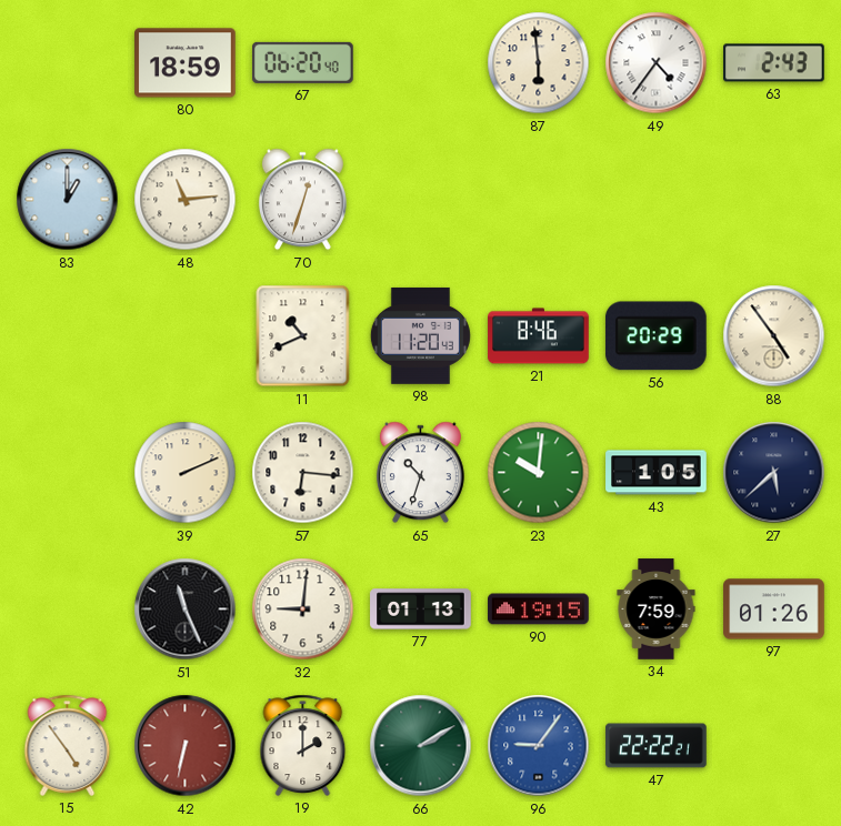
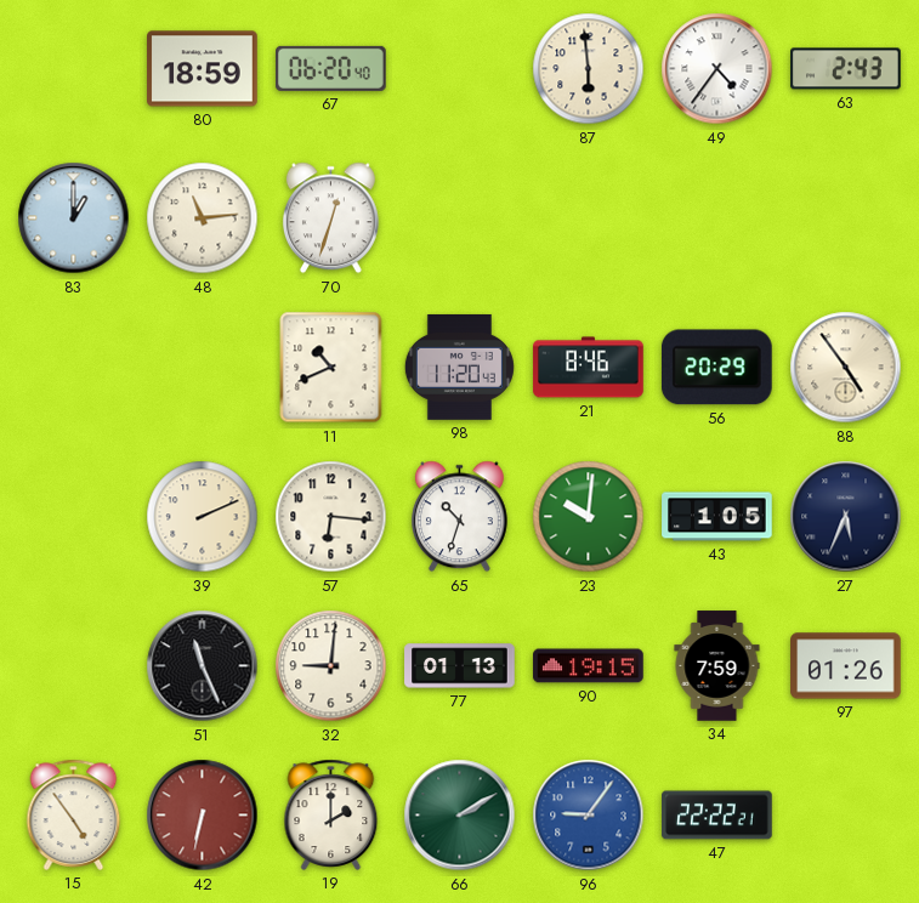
27: 5:38 -> 5:34 (846, 517)
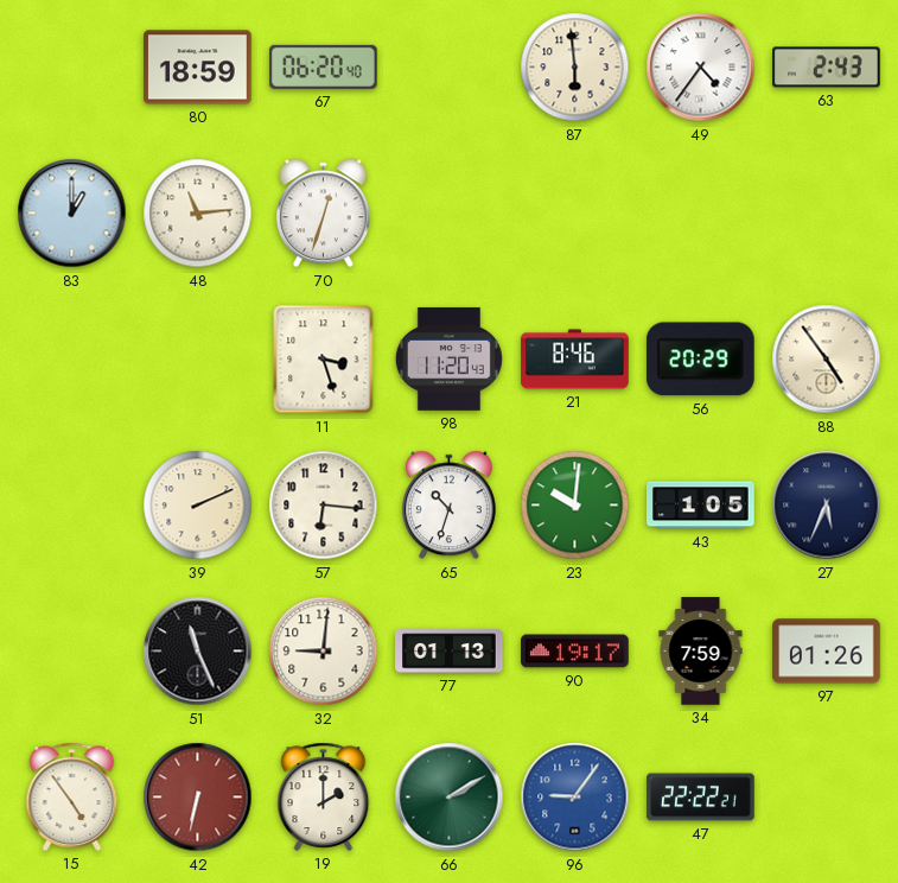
11: 10:41 -> 3:27 (324, 360)
90: 19:15 -> 19:17 (575, 652)
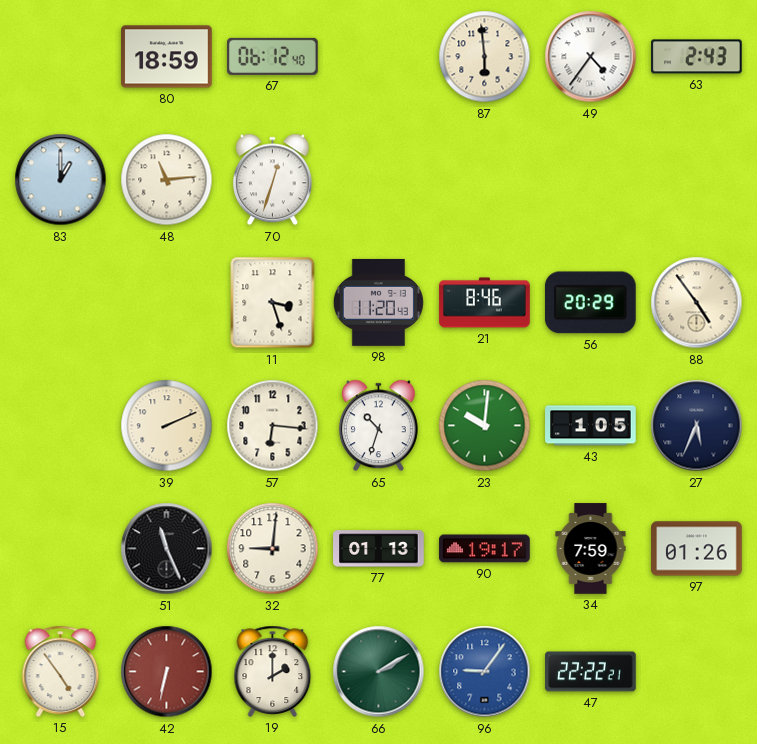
67: 06:20 -> 06:12 (273, 56)
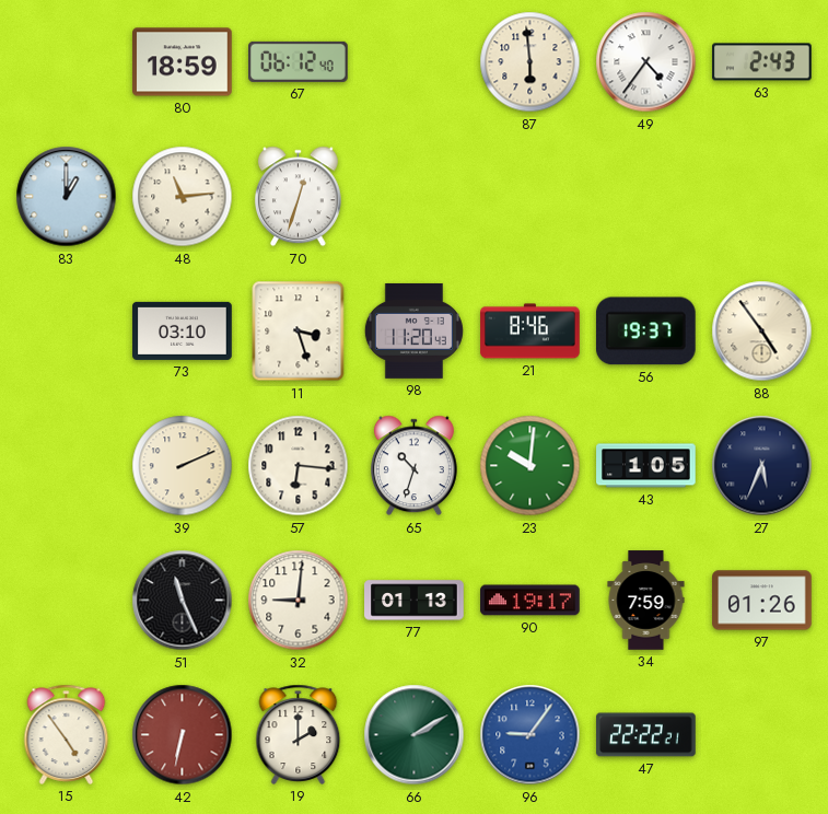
73: none -> 03:10 (183, 330)
56: 20:29 -> 19:37 (645, 332)
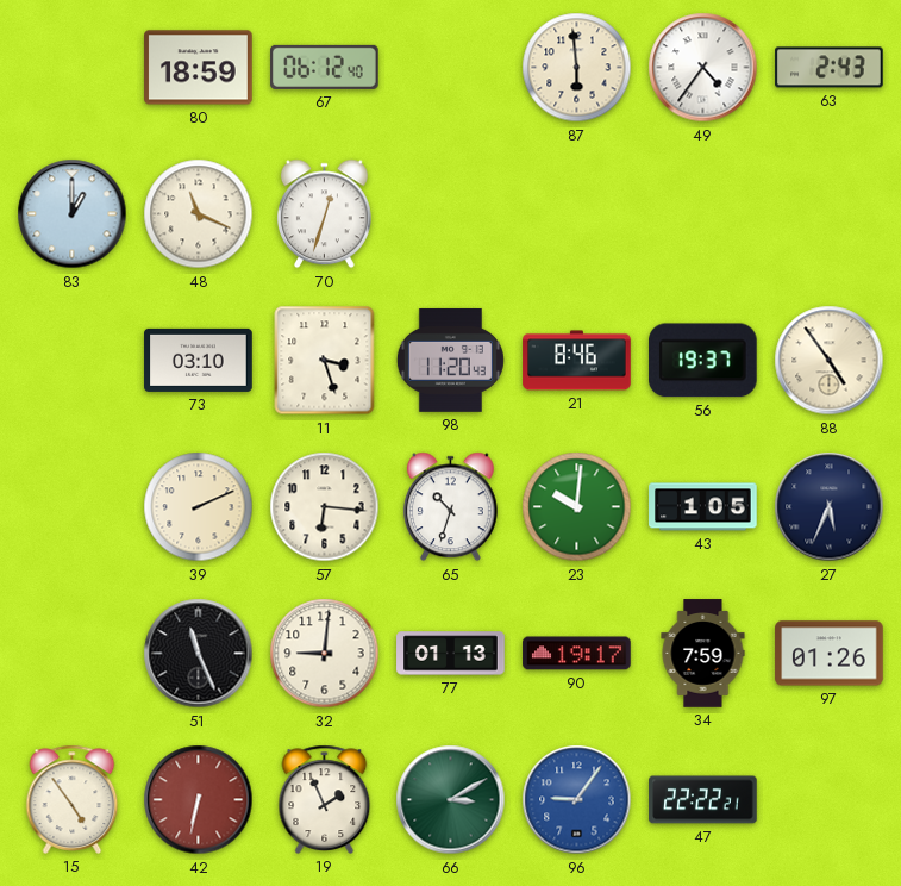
48: 11:14 -> 11:19 (199, 214)
19: 2:00 -> 1:56 (325, 799)
66: 2:10 -> 3:10 (451, 800)
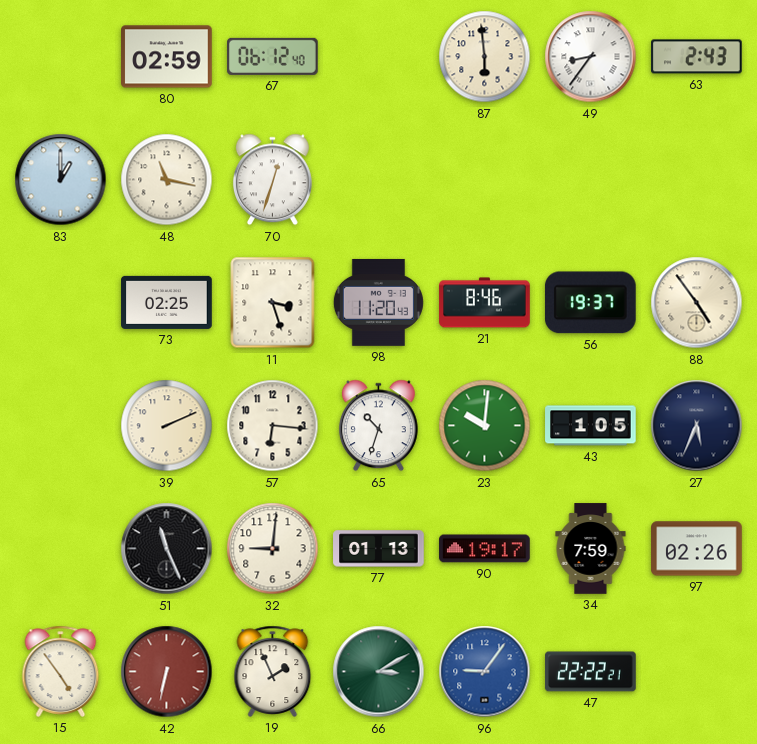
80: 18:59 -> 02:59 (167, 57)
49: 4:36 -> 8:36 (591, 57)
48: 11:19 -> 11:17 (167, 180)
73: 03:10 -> 02:25 (167, 302)
97: 01:26 -> 02:26 (697, 549)
